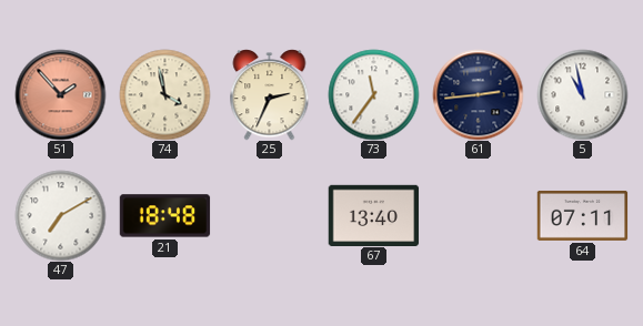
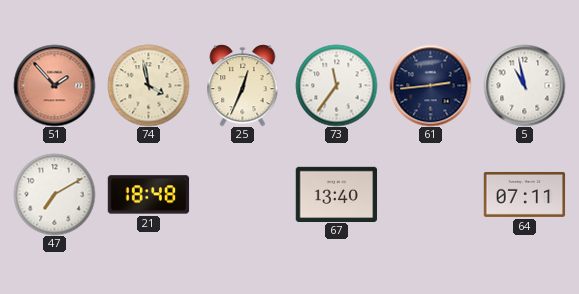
25: 2:34 -> 12:34 (243, 85)
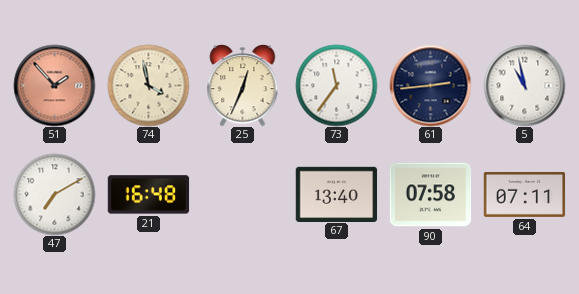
21: 18:48 -> 16:48 (148, 195)
90: none -> 07:58 (430, 195)
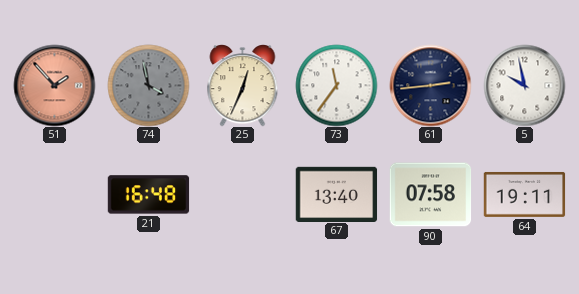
74 dial: cream -> grey (148, 85)
5: 10:58 -> 9:58 (524, 85)
47: 7:10 -> none (54, 194)
64: 07:11 -> 19:11 (524, 194)
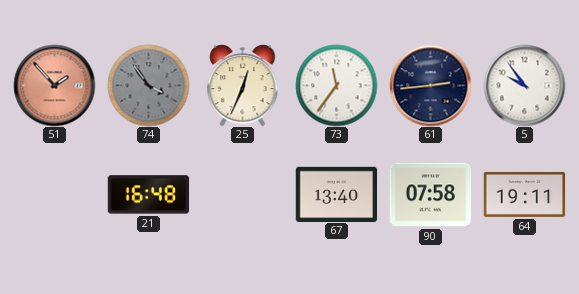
74: 3:58 -> 3:54 (148, 85)
5: 9:58 -> 9:54 (524, 85)
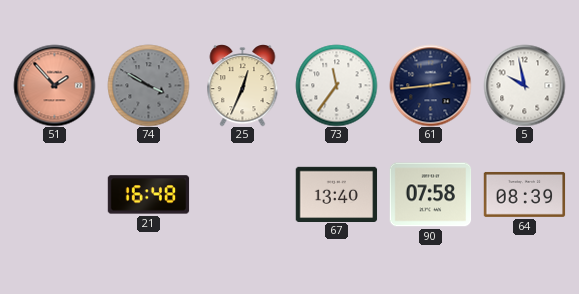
74: 3:54 -> 3:50 (148, 85)
5: 9:54 -> 9:58 (524, 85)
64: 19:11 -> 08:39 (524, 194)
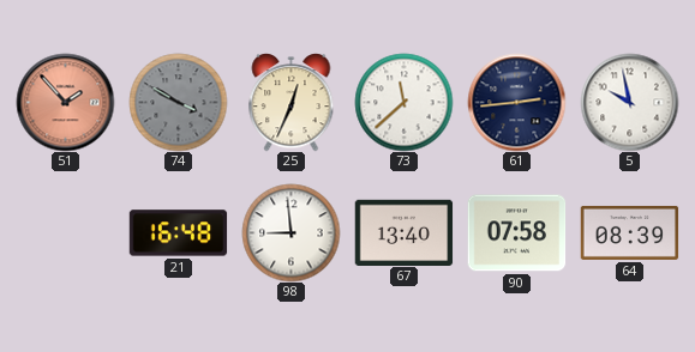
73: 11:36 -> 11:38 (403, 102)
98: none -> 8:59 (290, 232)
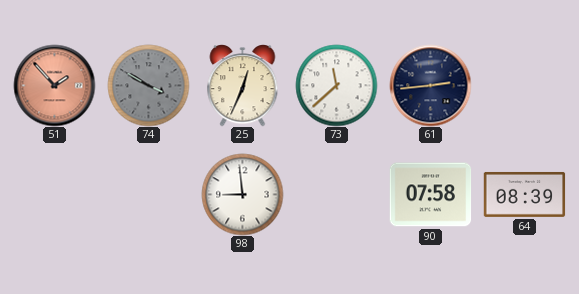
5: 9:58 -> none (629, 102)
21: 16:48 -> none (178, 233)
67: 13:40 -> none (403, 232)
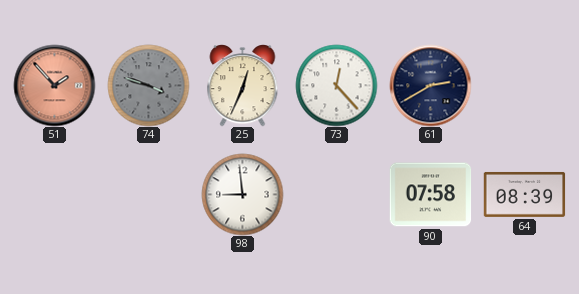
74: 3:50 -> 3:48 (148, 85)
73: 11:38 -> 12:23 (336, 85)
61: 2:44 -> 2:40 (430, 85)
